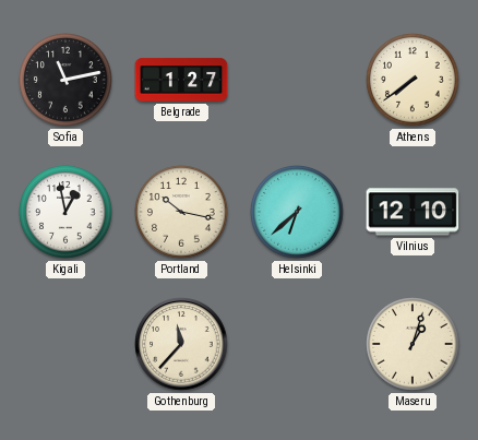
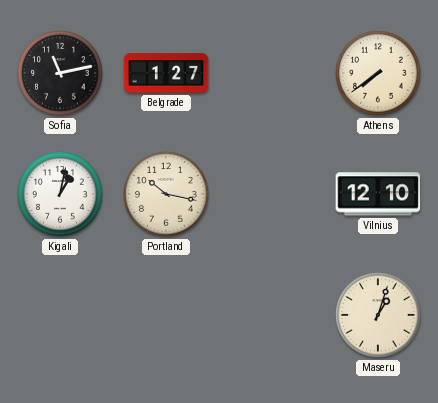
Kigali: 12:58 -> 1:02 (60, 194)
Helsinki: 6:38 -> none (297, 212)
Gothenburg: 11:37 -> none (181, 344)
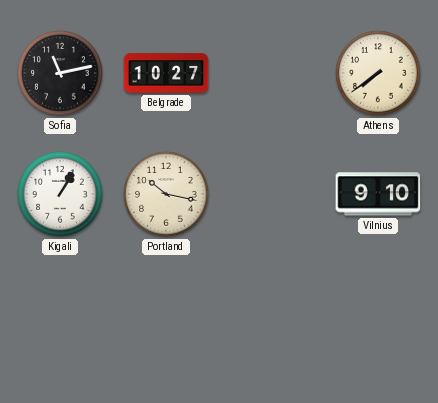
Belgrade: 1:27 -> 10:27 (166, 73)
Kigali: 1:02 -> 1:05 (60, 194)
Vilnius: 12:10 -> 9:10 (378, 194)
Maseru: 1:03 -> none (378, 315)
